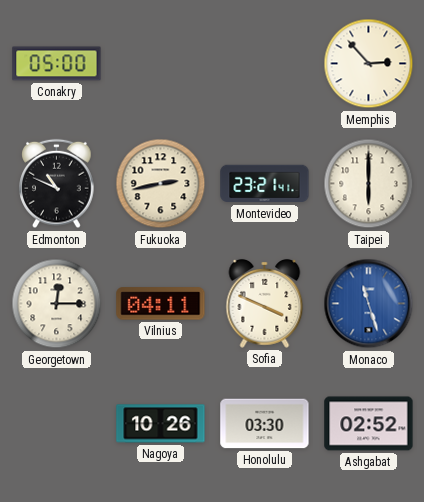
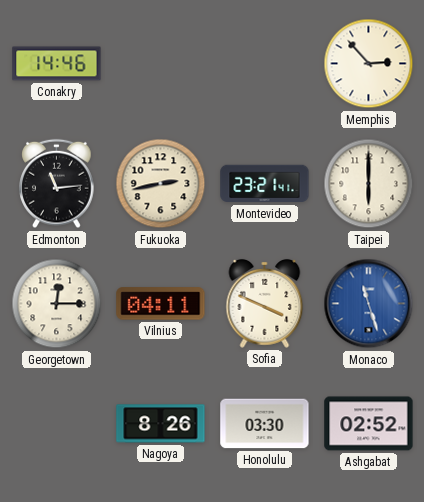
Conakry: 05:00 -> 14:46 (57, 64)
Edmonton: 10:49 -> 11:14 (57, 184)
Nagoya: 10:26 -> 8:26 (161, 424)
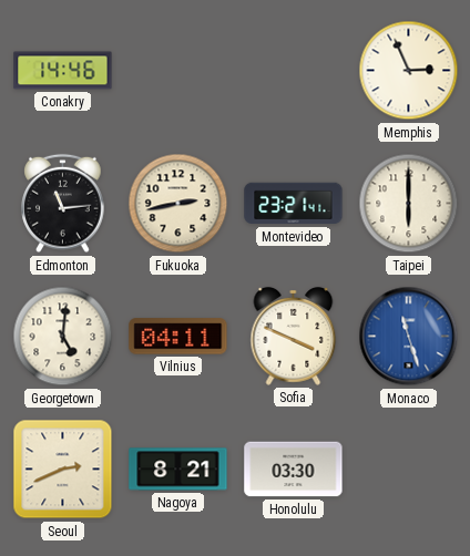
Memphis: 2:53 -> 2:56 (409, 71)
Georgetown: 12:15 -> 5:01 (63, 337)
Seoul: none -> 2:41 (63, 470)
Nagoya: 8:26 -> 8:21 (178, 470)
Ashgabat: 02:52 -> none (369, 424)
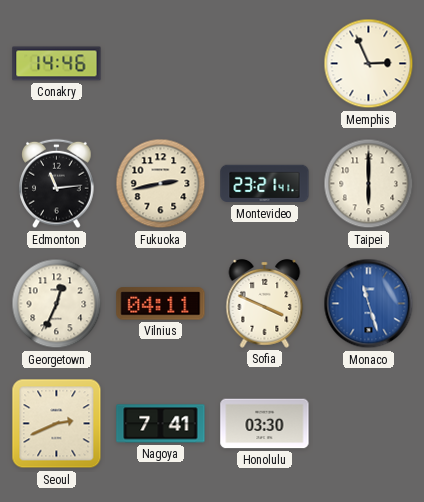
Georgetown: 5:01 -> 12:34 (57, 304)
Nagoya: 8:21 -> 7:41 (161, 424)
